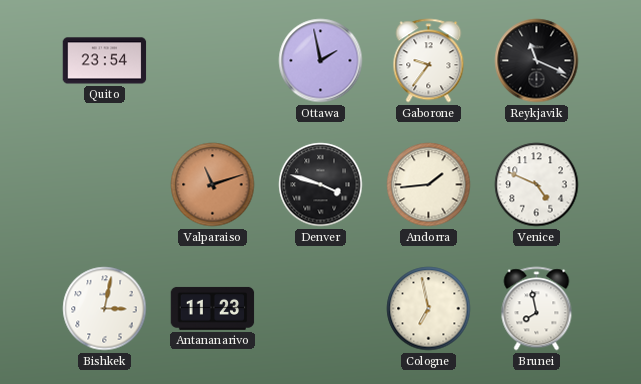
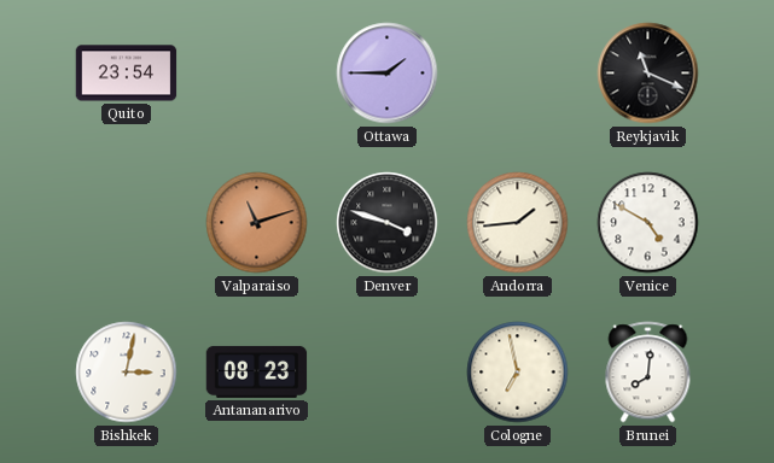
Ottawa: 1:58 -> 1:45 (388, 74)
Gaborone: 9:36 -> none (429, 61)
Venice: 4:49 -> 4:50 (648, 223)
Antananarivo: 11:23 -> 08:23 (257, 371)
Brunei: 7:58 -> 8:01 (648, 373)
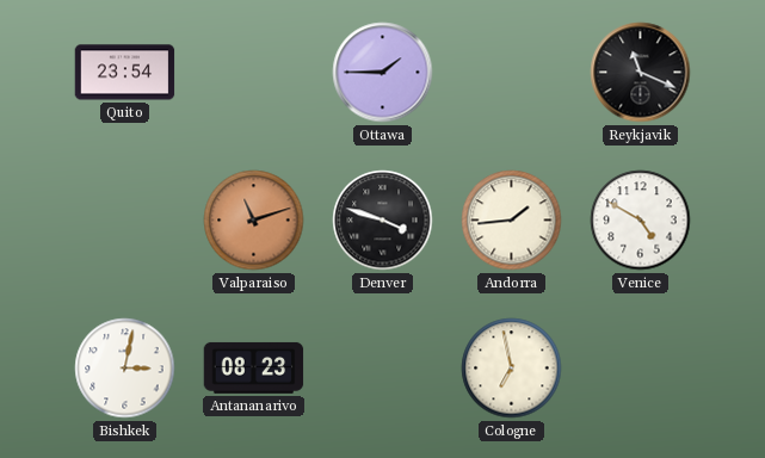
Brunei: 8:01 -> none (648, 373)
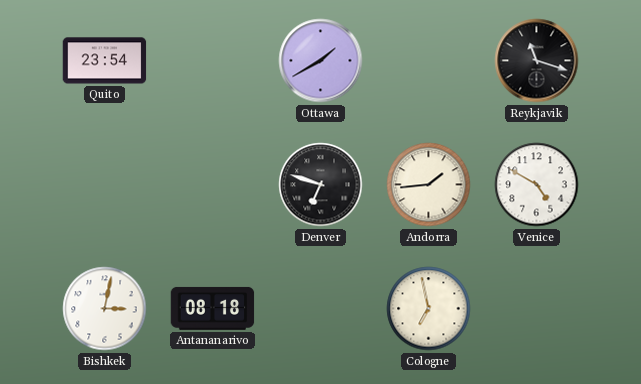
Ottawa: 1:45 -> 1:40 (321, 61)
Reykjavik: 11:19 -> 11:18 (537, 61)
Valparaiso: 11:12 -> none (254, 221)
Denver: 3:48 -> 6:48 (321, 185)
Antananarivo: 08:23 -> 08:18 (213, 308)
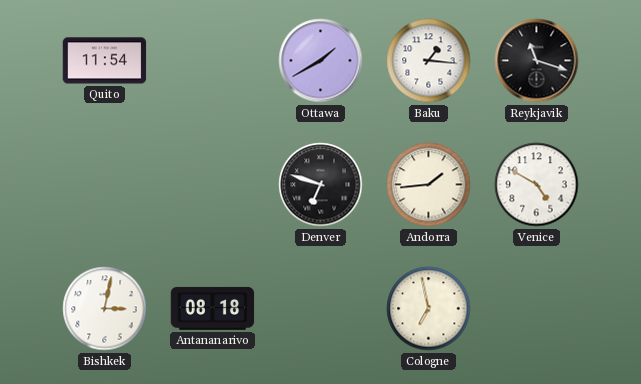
Quito: 23:54 -> 11:54 (105, 61)
Baku: none -> 1:16 (429, 61)
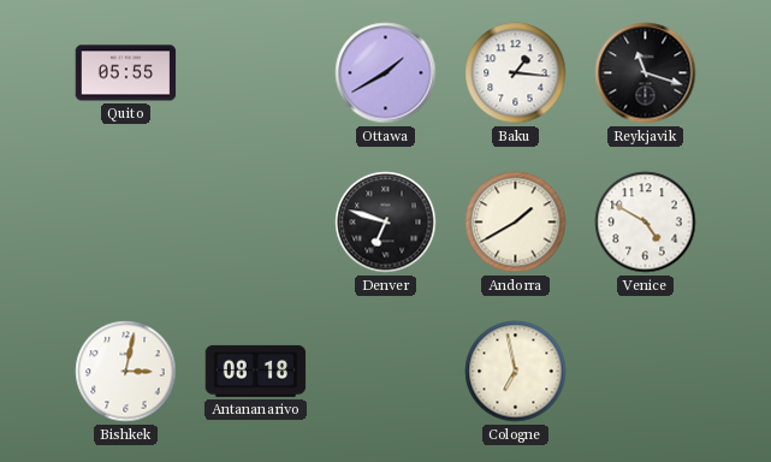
Quito: 11:54 -> 05:55 (126, 73)
Andorra: 1:44 -> 1:40 (516, 223)
